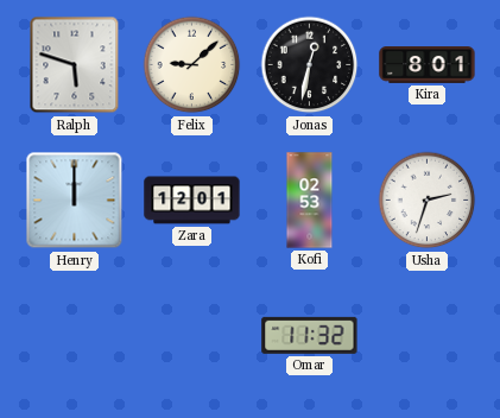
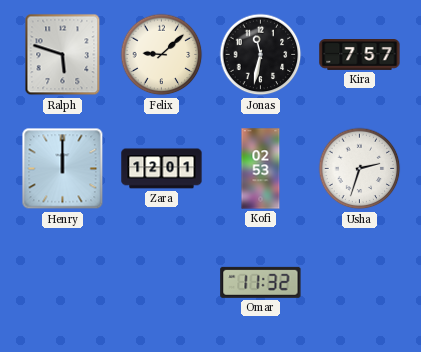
Jonas: 12:32 -> 11:32 (261, 55)
Kira: 8:01 -> 7:57 (360, 55)
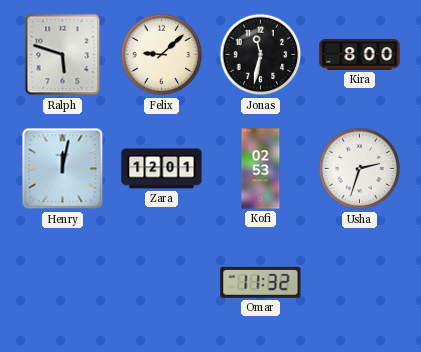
Kira: 7:57 -> 8:00 (360, 55)
Henry: 12:00 -> 12:02 (63, 169)
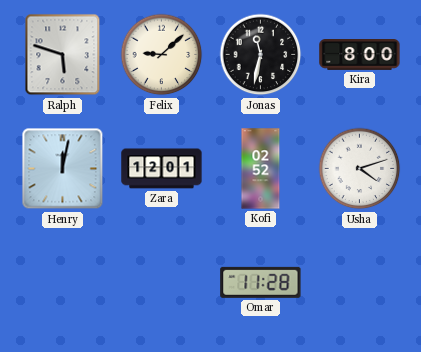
Kofi: 02:53 -> 02:52 (261, 169)
Usha: 2:33 -> 4:12 (360, 169)
Omar: 11:32 -> 11:28 (261, 282)
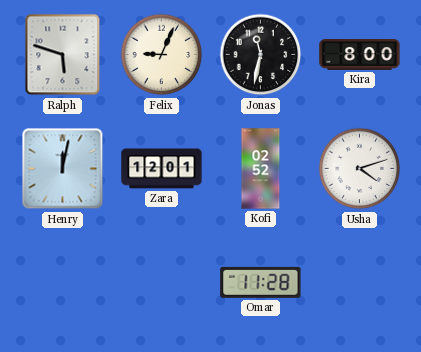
Felix: 9:08 -> 9:04 (162, 55)
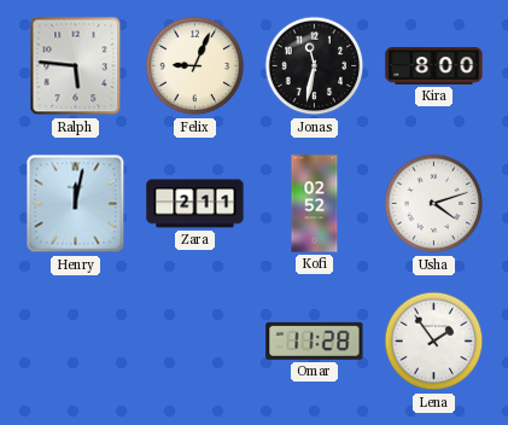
Ralph: 5:48 -> 5:46 (76, 66)
Zara: 12:01 -> 2:11 (195, 204)
Lena: none -> 1:54 (434, 342)
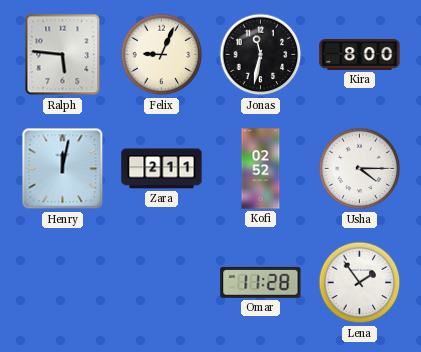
Usha: 4:12 -> 4:15 (360, 169)
